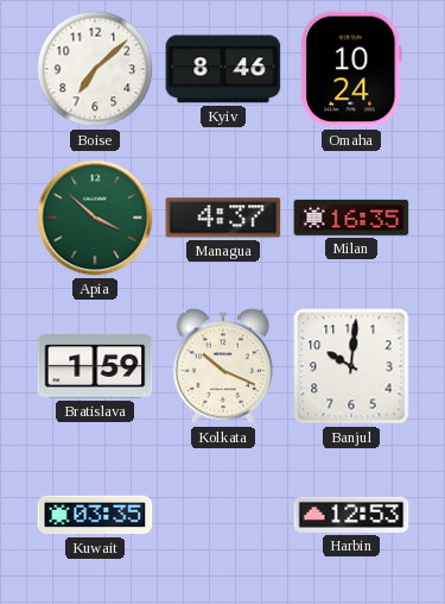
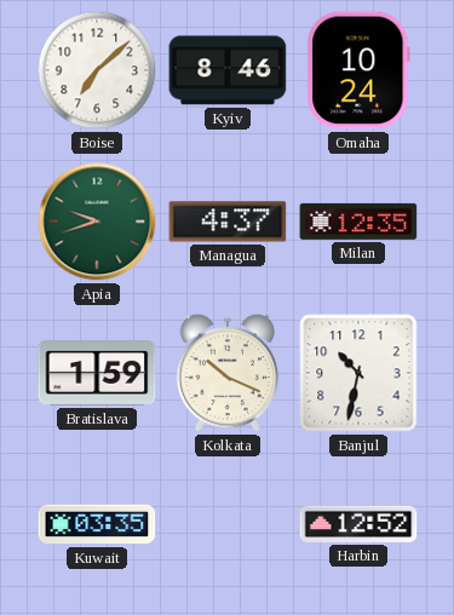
Apia: 3:52 -> 9:42 (97, 222)
Milan: 16:35 -> 12:35 (358, 222)
Banjul: 10:01 -> 10:32 (358, 373)
Harbin: 12:53 -> 12:52 (358, 524)
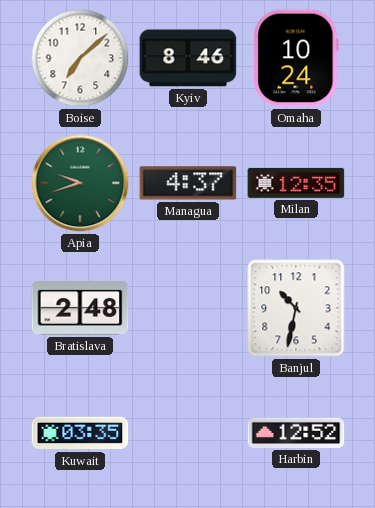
Bratislava: 1:59 -> 2:48 (80, 308)
Kolkata: 10:19 -> none (228, 373)
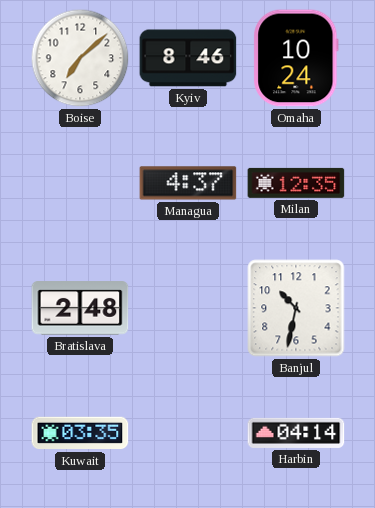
Apia: 9:42 -> none (80, 183)
Harbin: 12:52 -> 04:14 (296, 433)
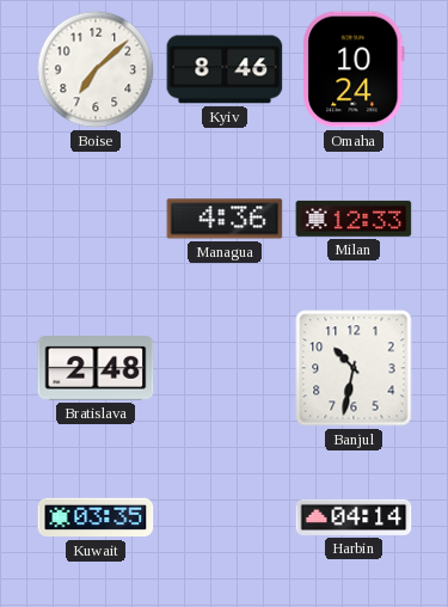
Managua: 4:37 -> 4:36 (225, 219)
Milan: 12:35 -> 12:33 (354, 219)
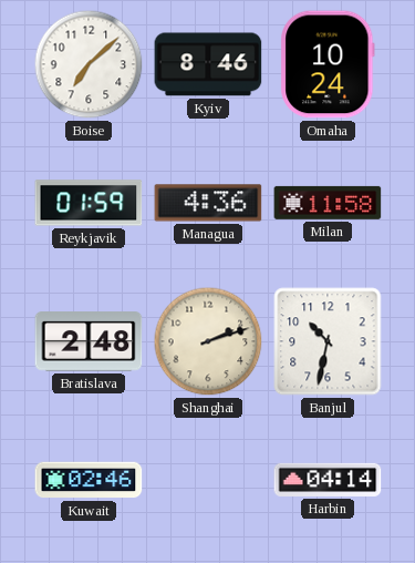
Reykjavik: none -> 01:59 (89, 203)
Milan: 12:33 -> 11:58 (328, 203)
Shanghai: none -> 2:12 (208, 341)
Kuwait: 03:35 -> 02:46 (89, 480)
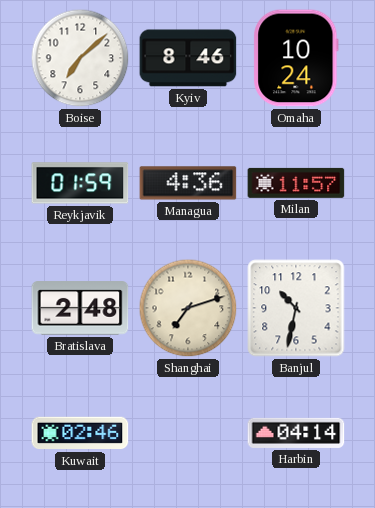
Milan: 11:58 -> 11:57 (296, 183)
Shanghai: 2:12 -> 7:12 (188, 308)
